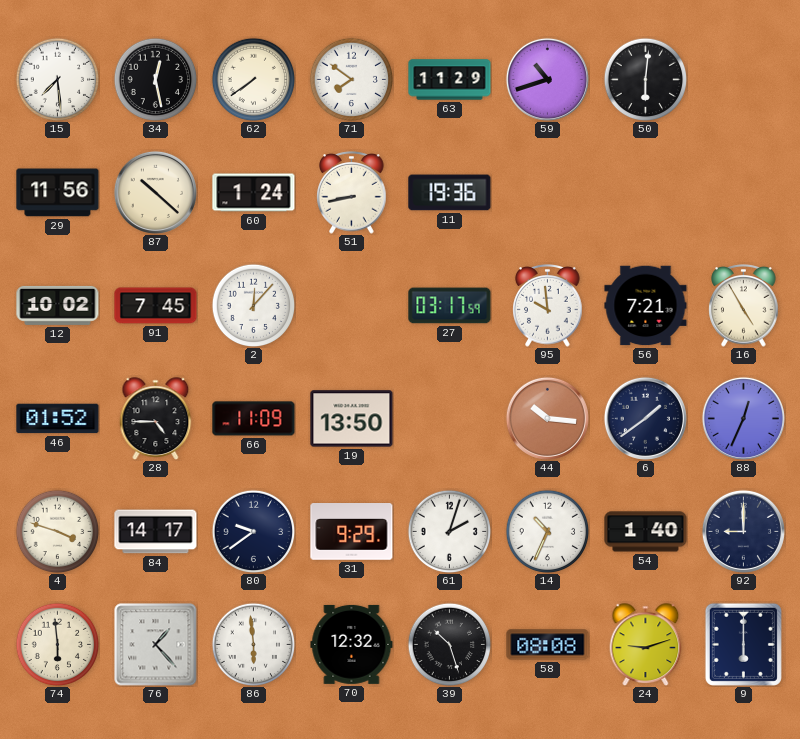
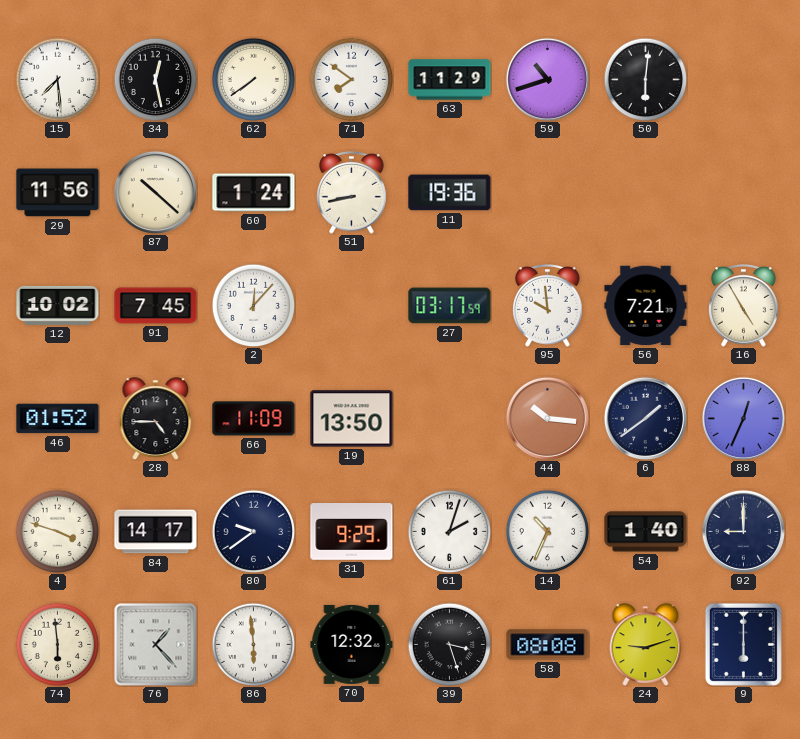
39: 10:27 -> 3:27 (449, 644)
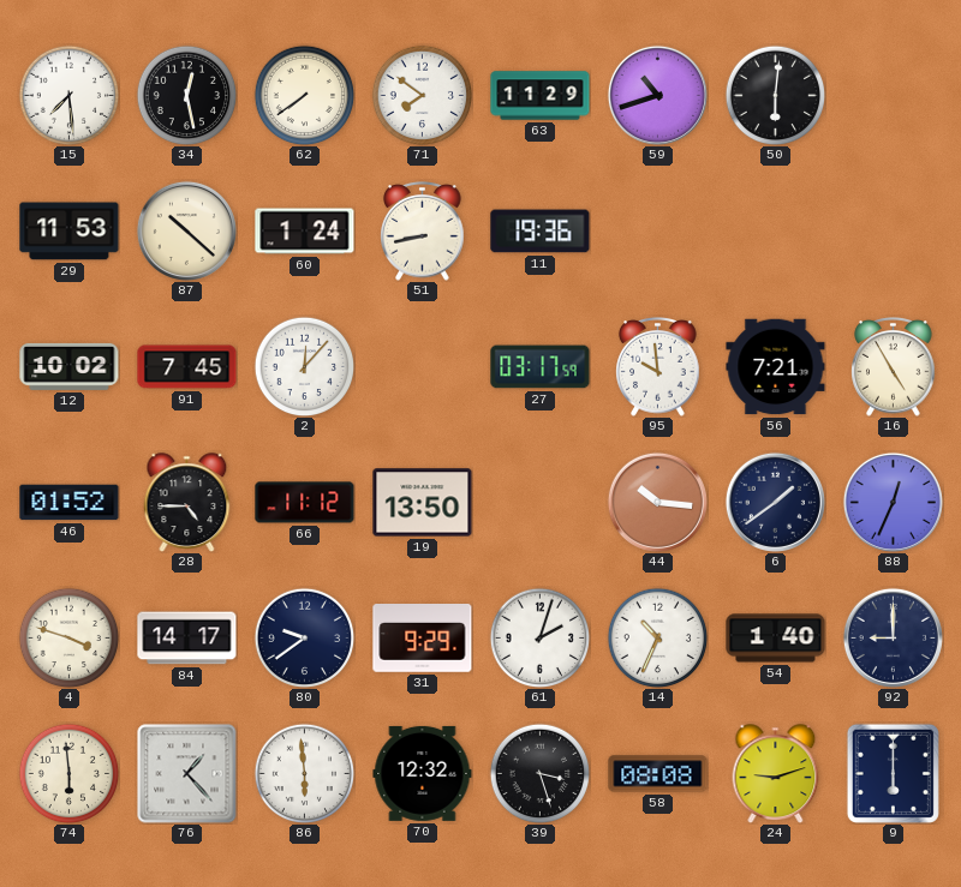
29: 11:56 -> 11:53 (70, 232)
66: 11:09 -> 11:12 (305, 503)
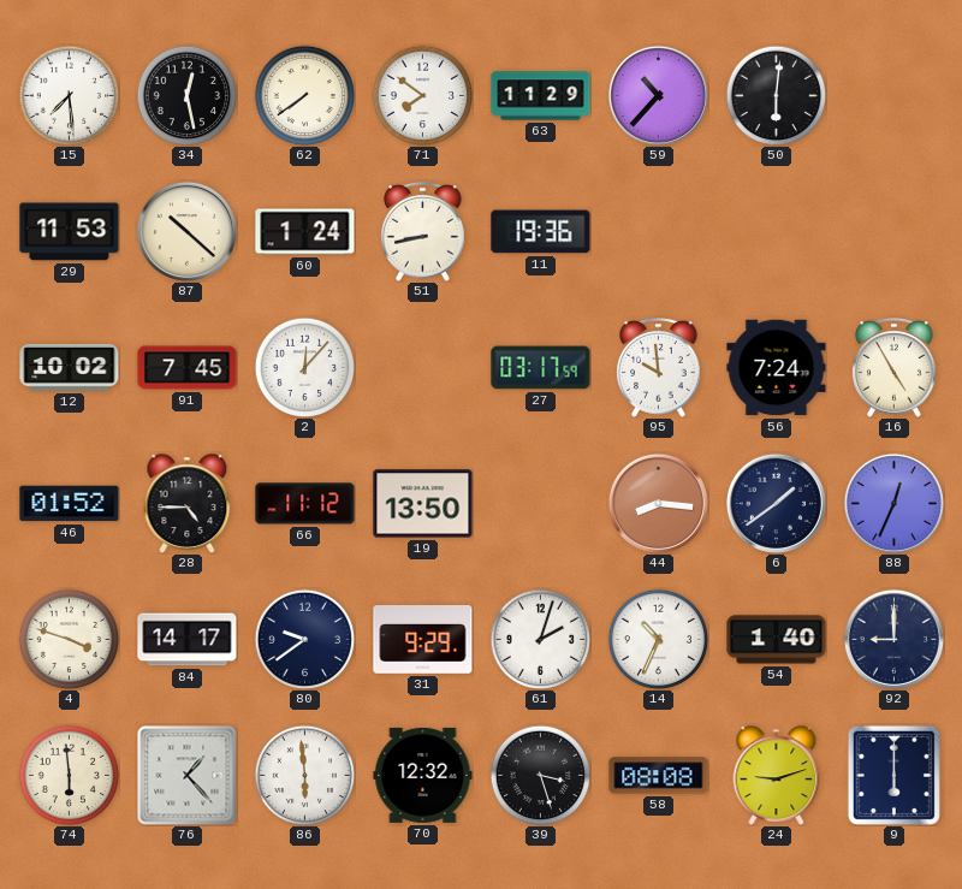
59: 10:42 -> 10:37 (658, 95)
56: 7:21 -> 7:24 (777, 368)
44: 10:16 -> 8:16 (658, 503)
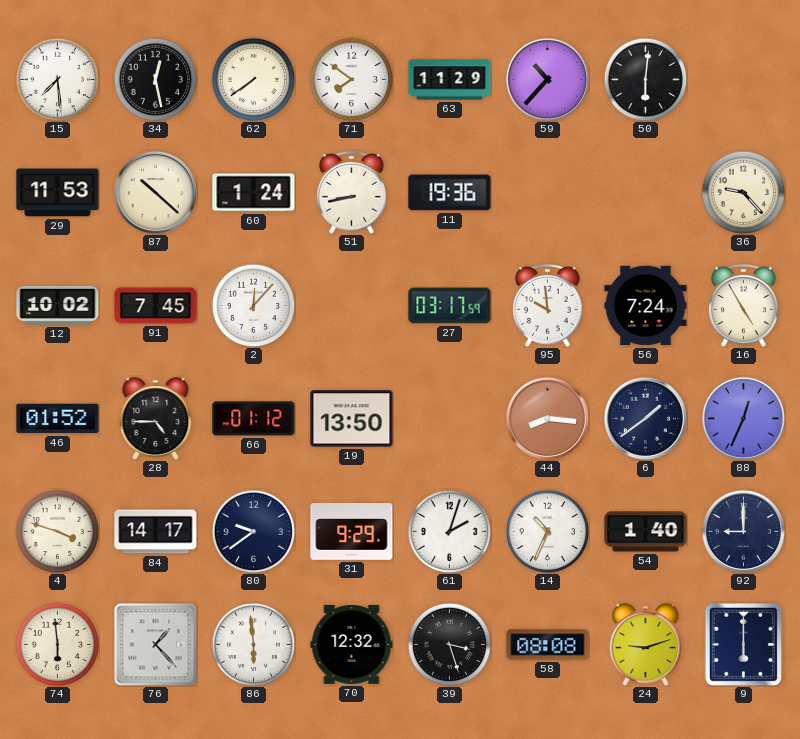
36: none -> 9:23 (743, 192)
66: 11:12 -> 01:12 (254, 419)
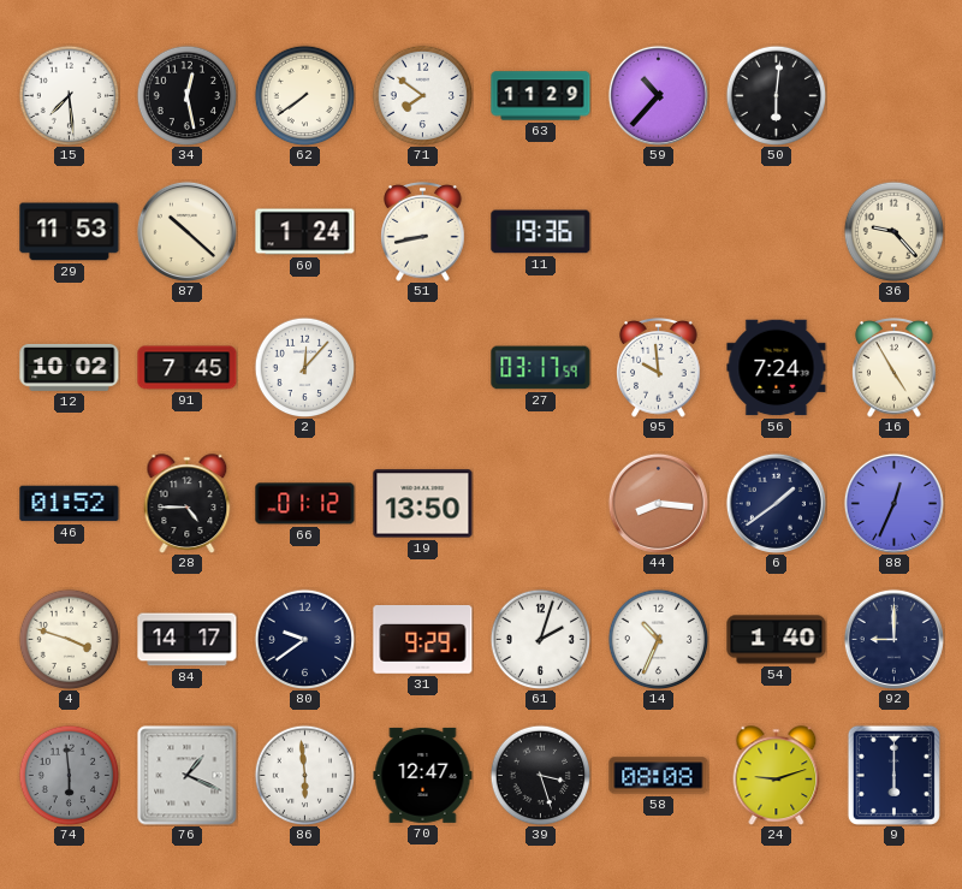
74 dial: cream -> grey (69, 775)
76: 1:23 -> 1:19 (188, 776)
70: 12:32 -> 12:47 (423, 775)
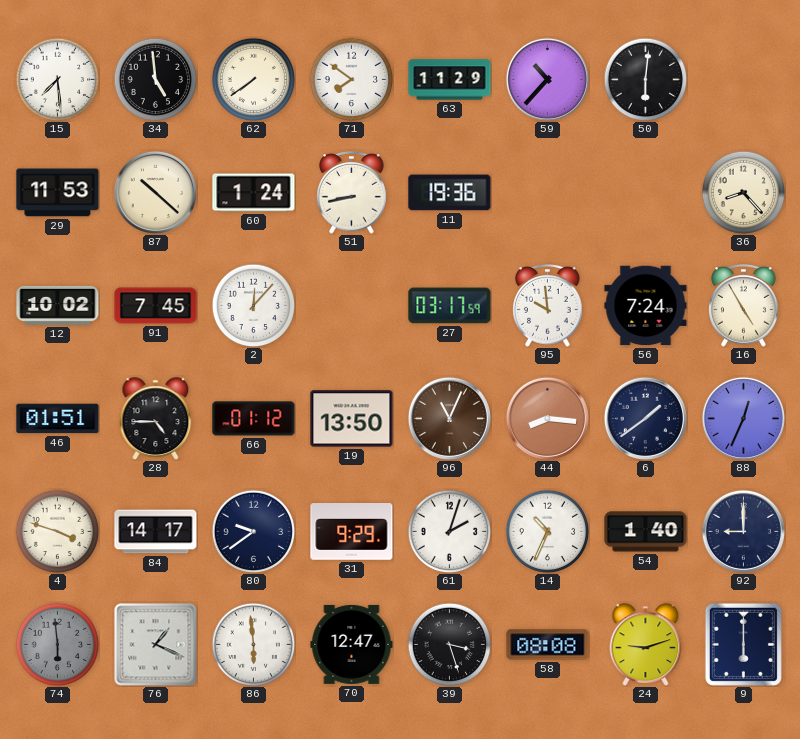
34: 12:28 -> 4:59 (155, 79)
36: 9:23 -> 8:23 (743, 192)
46: 01:52 -> 01:51 (58, 419)
96: none -> 11:04 (449, 418)
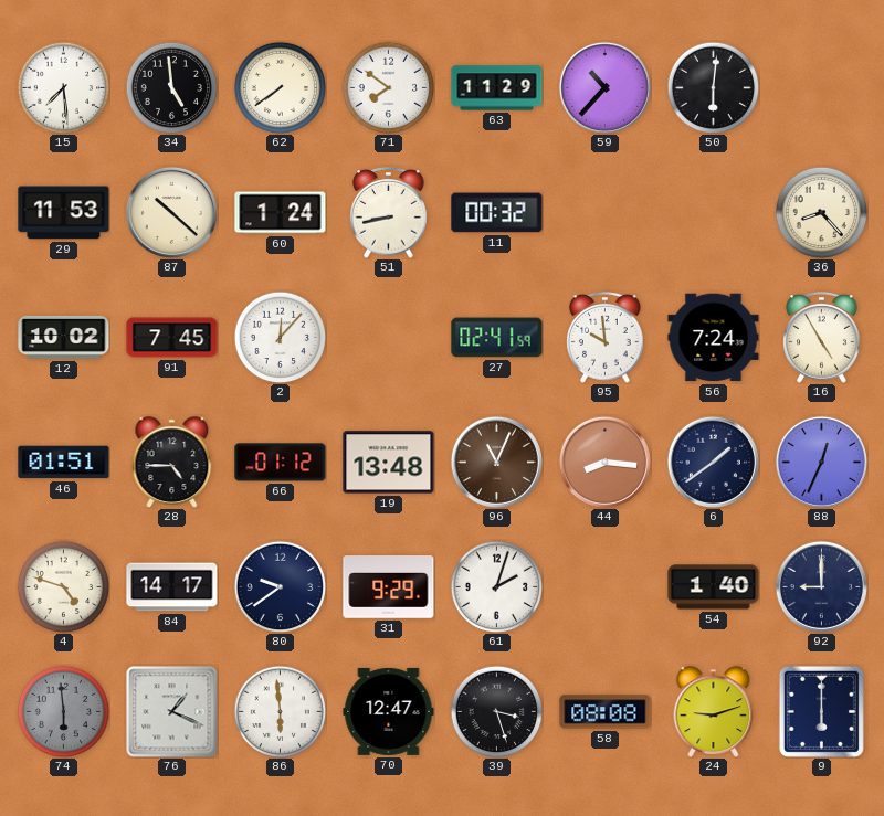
11: 19:36 -> 00:32 (497, 213)
27: 03:17 -> 02:41 (497, 338)
19: 13:50 -> 13:48 (389, 463)
4: 3:48 -> 4:48 (63, 586)
14: 10:34 -> none (547, 531)
